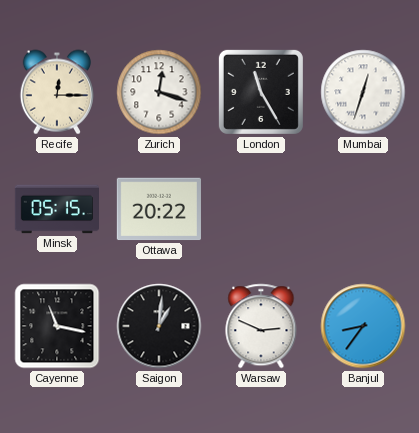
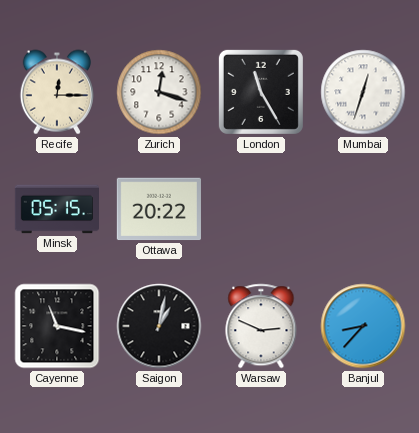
Saigon: 1:01 -> 1:02 (159, 326)
Banjul: 8:36 -> 8:37 (363, 326)
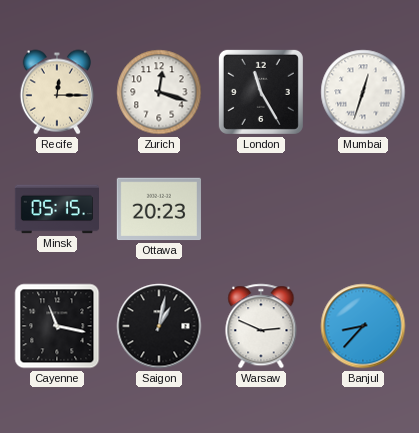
Ottawa: 20:22 -> 20:23 (159, 209)
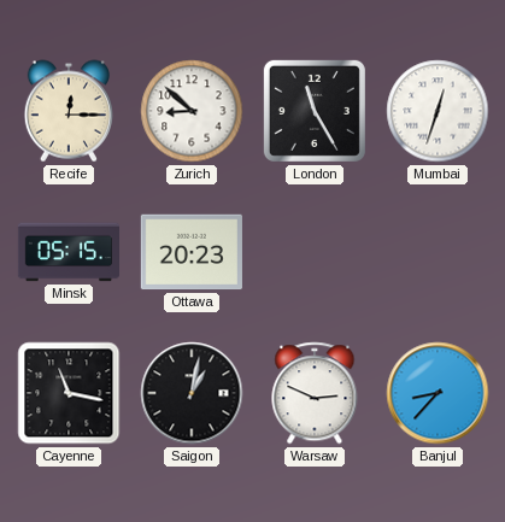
Zurich: 12:18 -> 8:52 (192, 111)
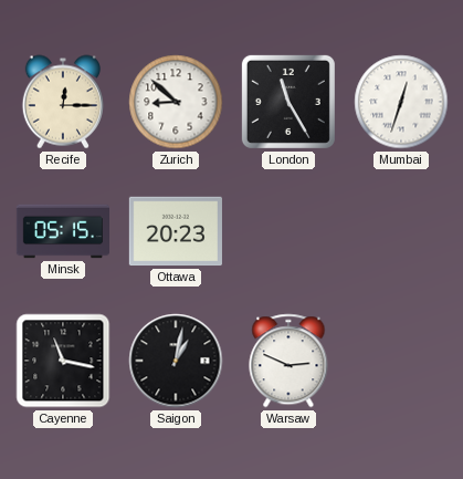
Banjul: 8:37 -> none (438, 393)
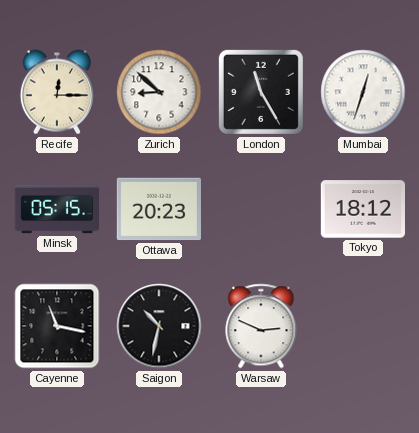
Tokyo: none -> 18:12 (362, 209)
Saigon: 1:02 -> 10:32 (159, 326)
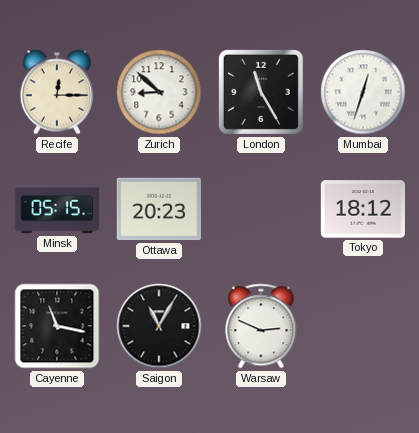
Saigon: 10:32 -> 11:05 (159, 326)
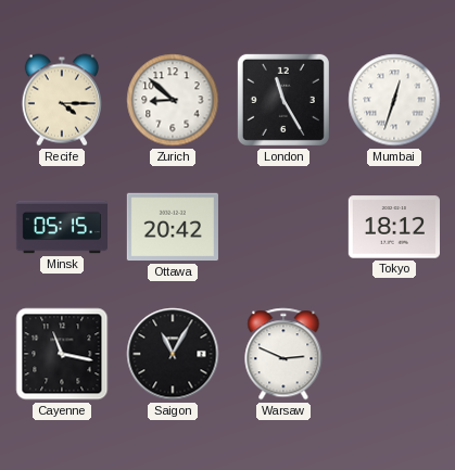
Recife: 12:15 -> 4:15 (62, 100)
Ottawa: 20:23 -> 20:42 (173, 227)
